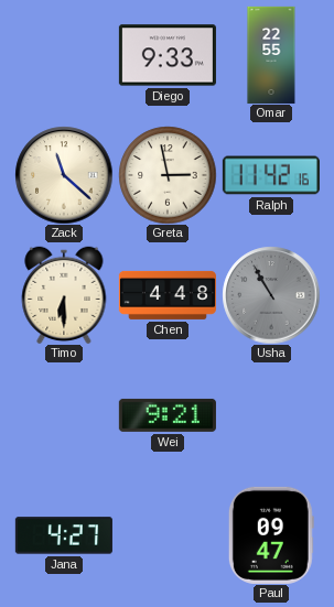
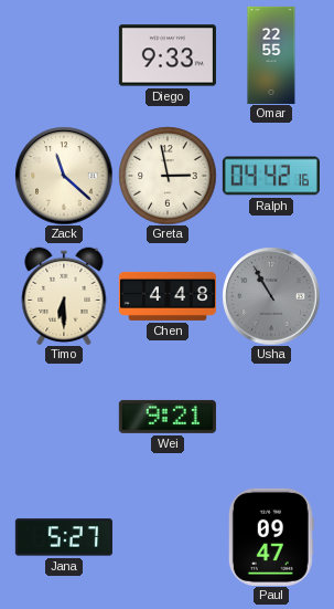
Ralph: 11:42 -> 04:42 (271, 176)
Jana: 4:27 -> 5:27 (64, 537)
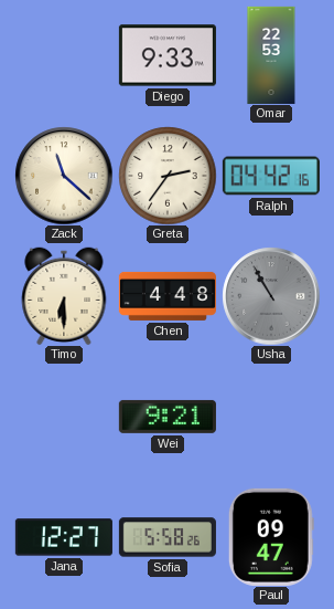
Omar: 22:55 -> 22:53 (271, 55)
Greta: 2:58 -> 2:36 (168, 176)
Jana: 5:27 -> 12:27 (64, 537)
Sofia: none -> 5:58 (168, 537)
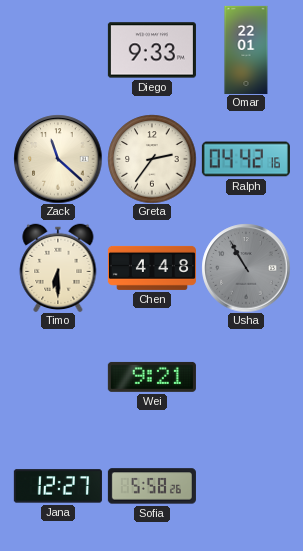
Omar: 22:53 -> 22:01 (246, 50)
Paul: 09:47 -> none (271, 537)
